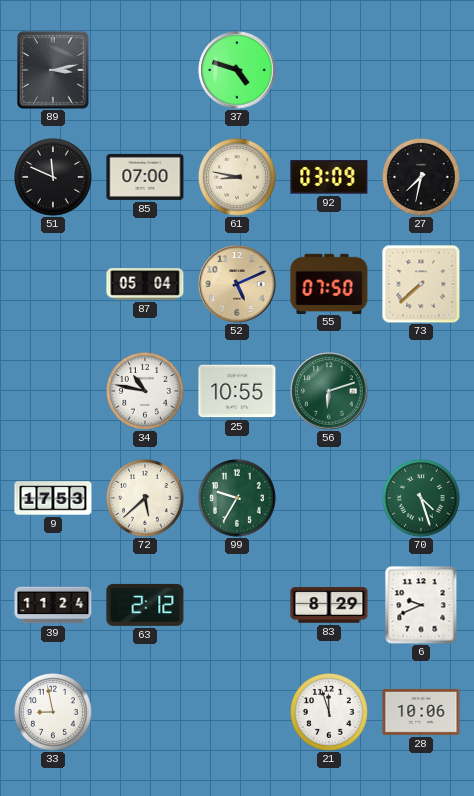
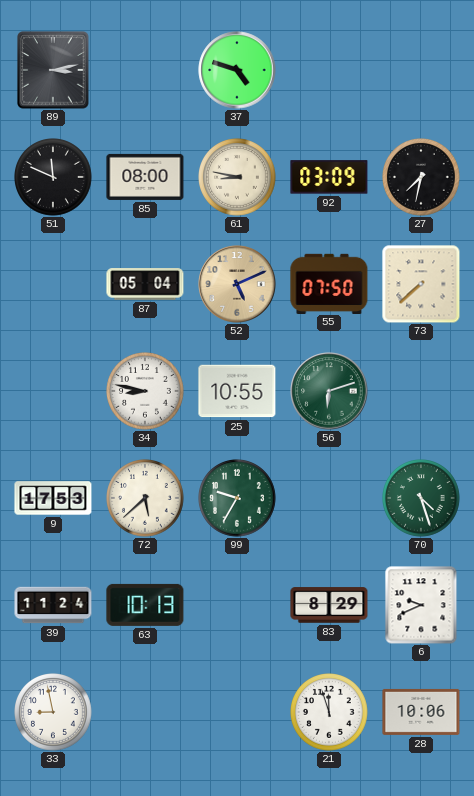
85: 07:00 -> 08:00 (145, 177)
34: 10:47 -> 8:47 (146, 392)
63: 2:12 -> 10:13 (145, 605)
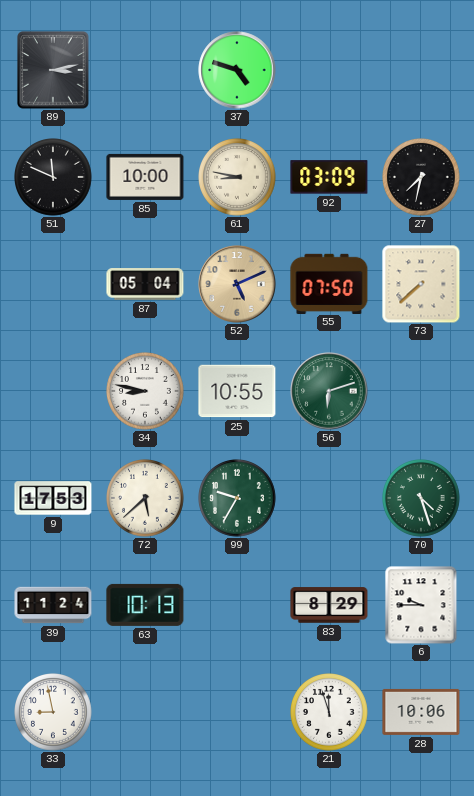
85: 08:00 -> 10:00 (145, 177)
6: 9:41 -> 9:45 (421, 605)
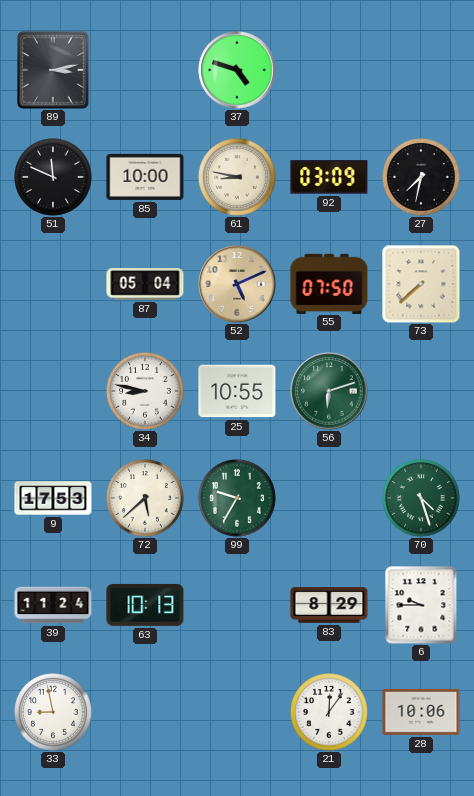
21: 11:57 -> 12:06 (330, 713)
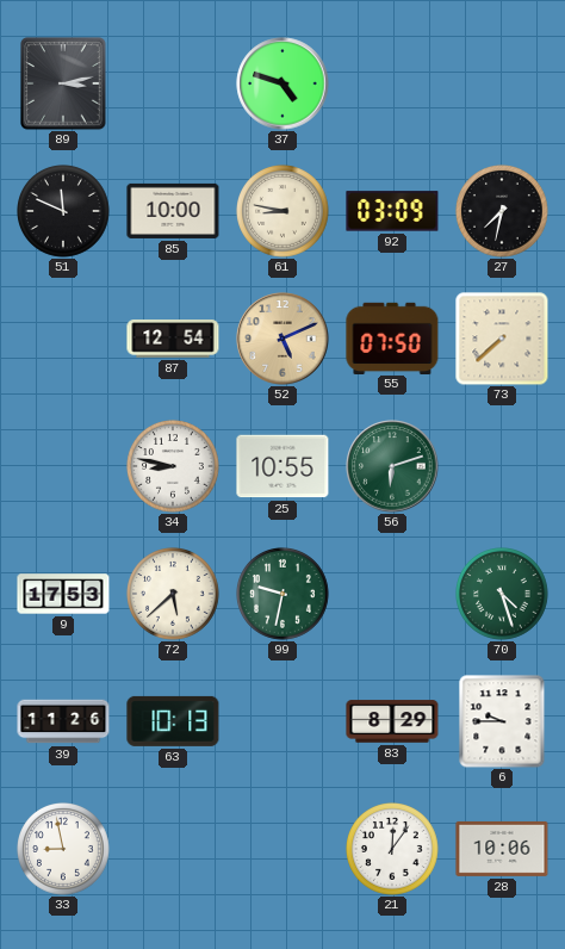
87: 05:04 -> 12:54 (173, 339)
99: 9:35 -> 9:32 (284, 595)
39: 11:24 -> 11:26 (63, 721)
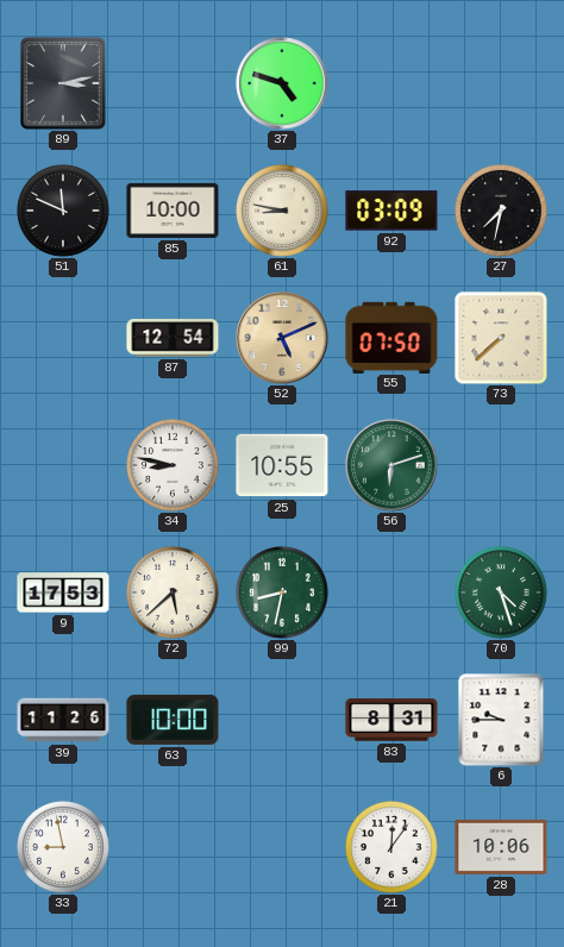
99: 9:32 -> 8:32 (283, 594)
63: 10:13 -> 10:00 (173, 720)
83: 8:29 -> 8:31 (391, 720)
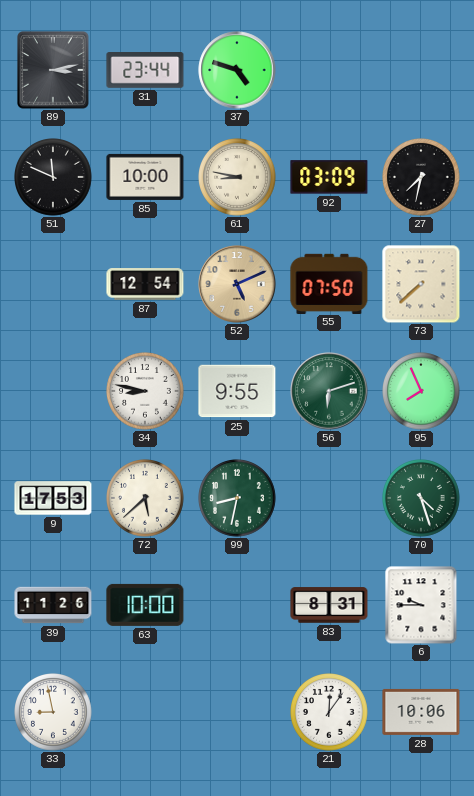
31: none -> 23:44 (145, 70)
25: 10:55 -> 9:55 (237, 391)
95: none -> 7:56 (422, 392)
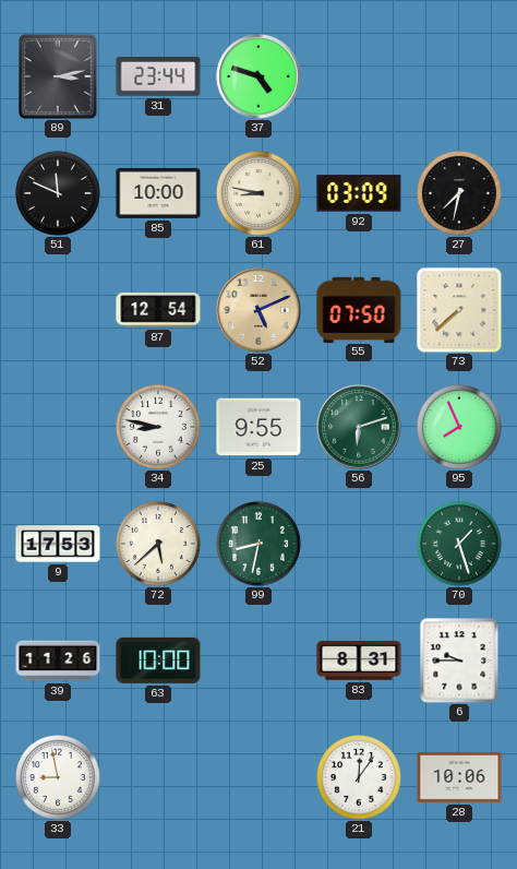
70: 4:27 -> 1:27 (460, 545)
